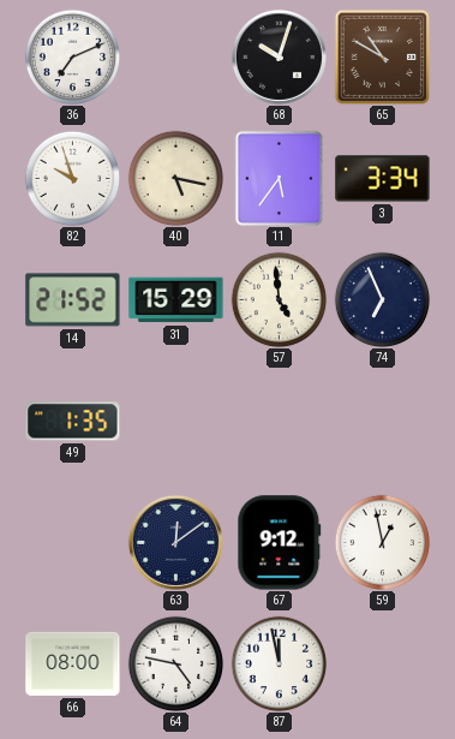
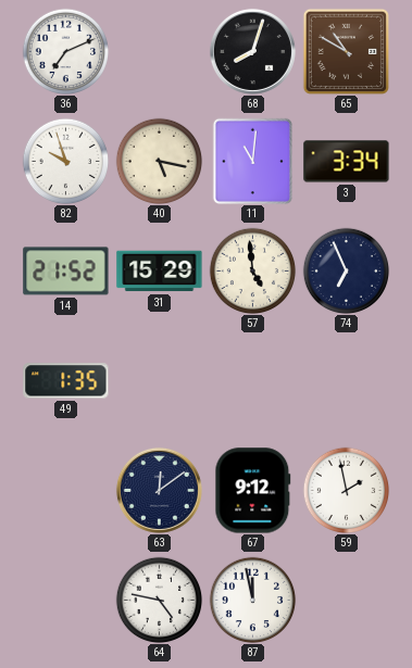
68: 10:03 -> 8:03 (252, 51)
11: 5:36 -> 11:01 (252, 161)
59: 12:58 -> 1:58 (346, 490)
66: 08:00 -> none (73, 663)
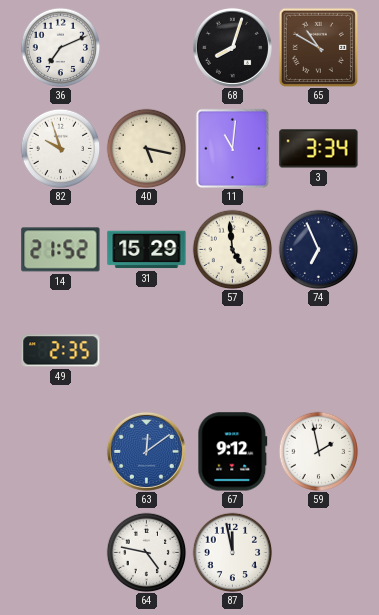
49: 1:35 -> 2:35 (61, 351)
63 dial: navy -> blue (146, 451)
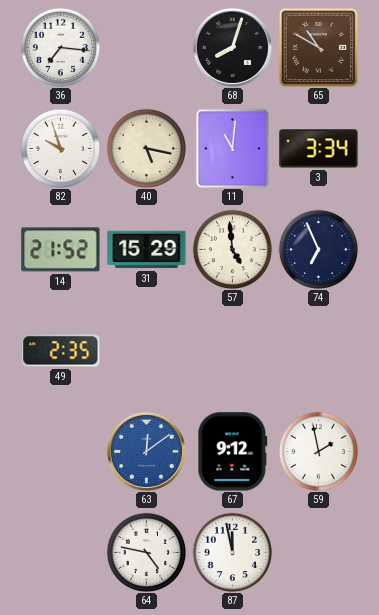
36: 7:11 -> 7:16 (60, 47)
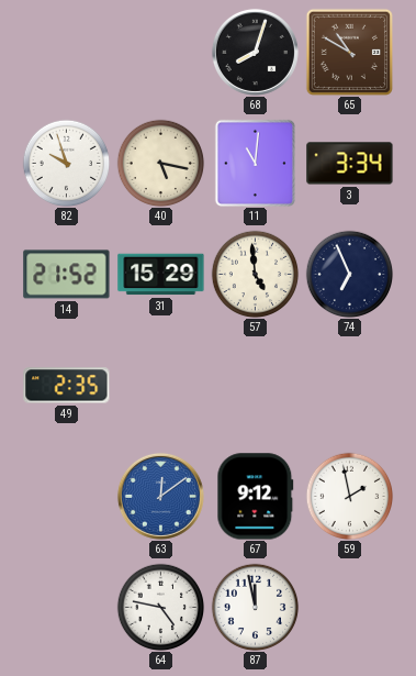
36: 7:16 -> none (60, 47)
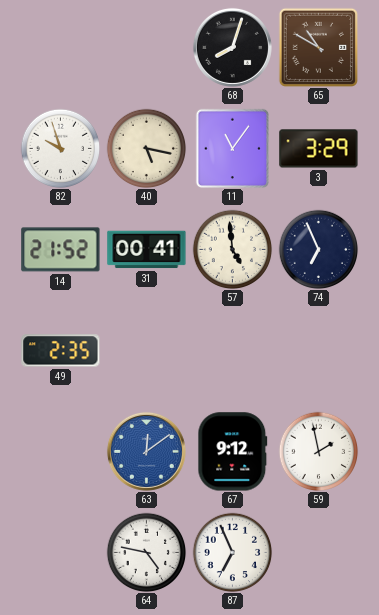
11: 11:01 -> 11:06 (232, 148)
3: 3:34 -> 3:29 (319, 149)
31: 15:29 -> 00:41 (147, 250)
87: 11:58 -> 6:56 (232, 552)
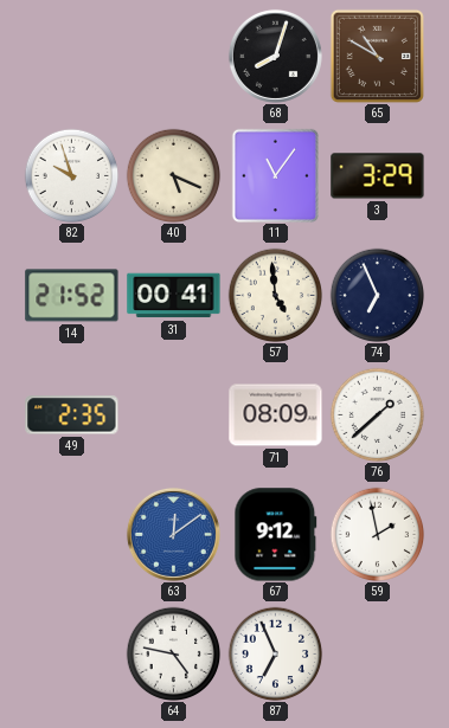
40: 5:17 -> 5:19 (173, 175)
71: none -> 08:09 (276, 415)
76: none -> 1:38 (377, 414)
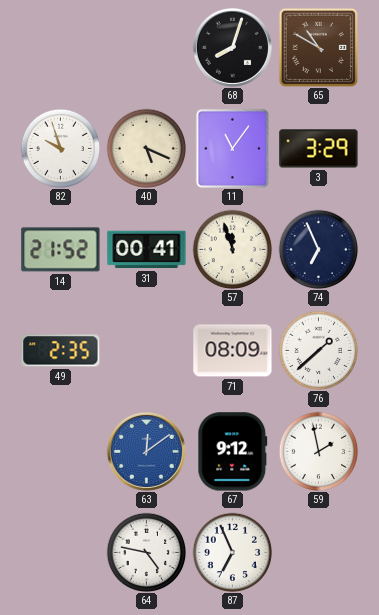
57: 4:59 -> 11:57 (232, 249)
